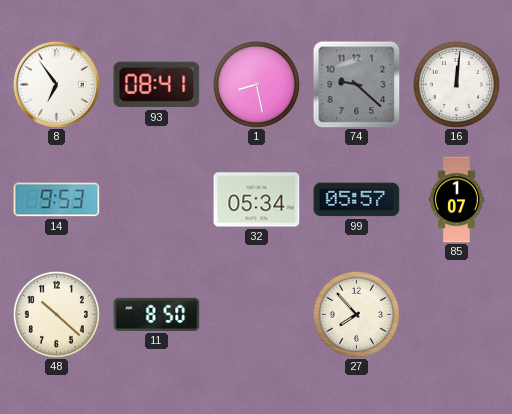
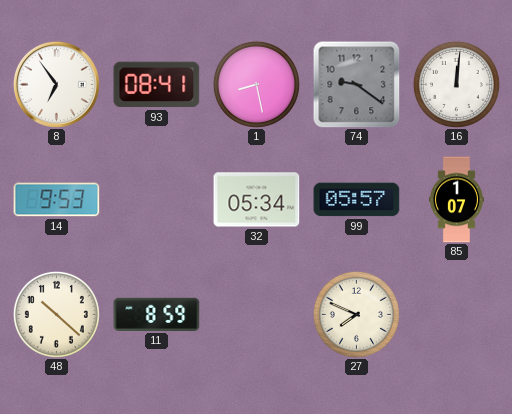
74: 9:22 -> 9:21 (357, 85)
11: 8:50 -> 8:59 (157, 314)
27: 7:53 -> 7:49 (356, 314)
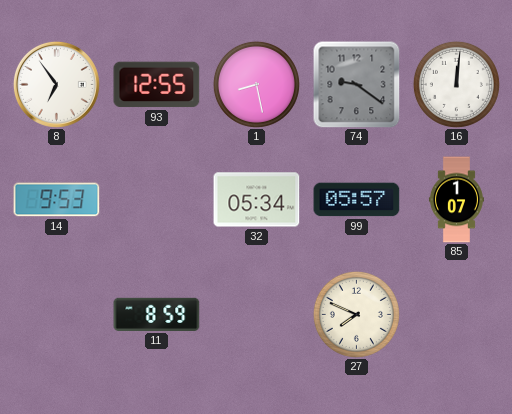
93: 08:41 -> 12:55 (157, 85)
48: 10:22 -> none (56, 314)
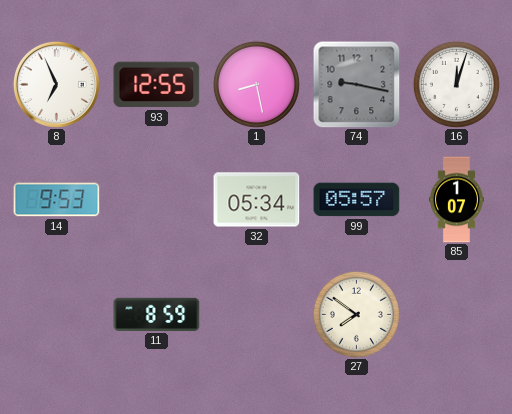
8: 6:54 -> 6:56 (56, 84)
74: 9:21 -> 9:17 (357, 85)
16: 12:01 -> 12:03 (456, 84)
27: 7:49 -> 7:51 (356, 314)
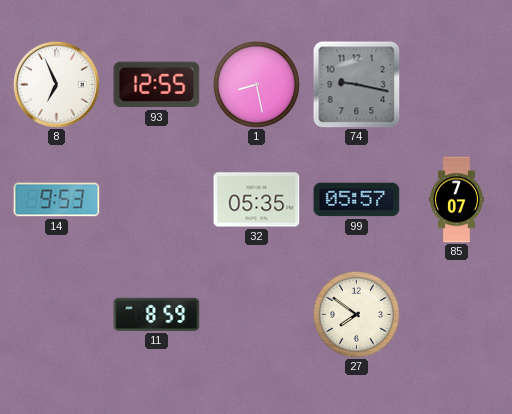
16: 12:03 -> none (456, 84)
32: 05:34 -> 05:35 (257, 200)
85: 1:07 -> 7:07 (456, 200)
